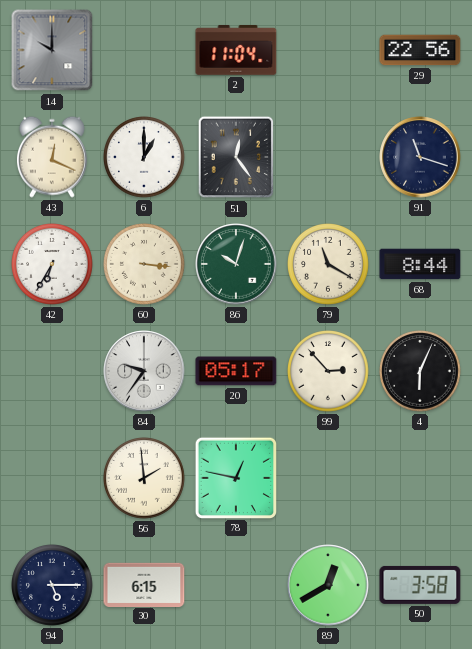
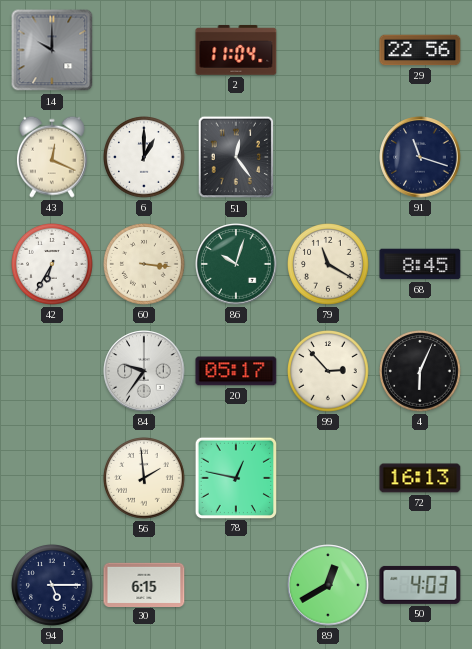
68: 8:44 -> 8:45 (420, 264)
72: none -> 16:13 (420, 478)
50: 3:58 -> 4:03 (420, 585)
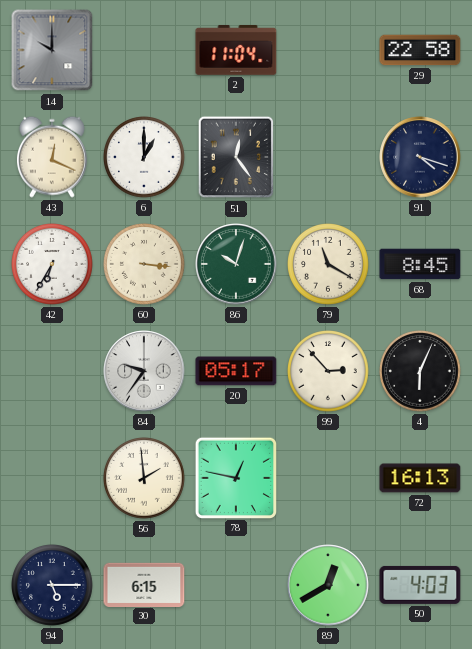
29: 22:56 -> 22:58 (420, 50)
91: 11:18 -> 4:18 (420, 157)
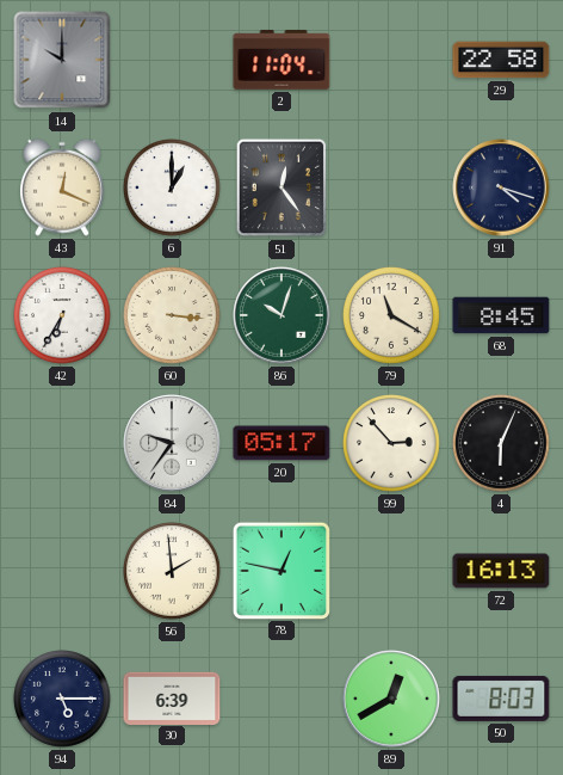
30: 6:15 -> 6:39 (172, 697)
50: 4:03 -> 8:03 (501, 699)
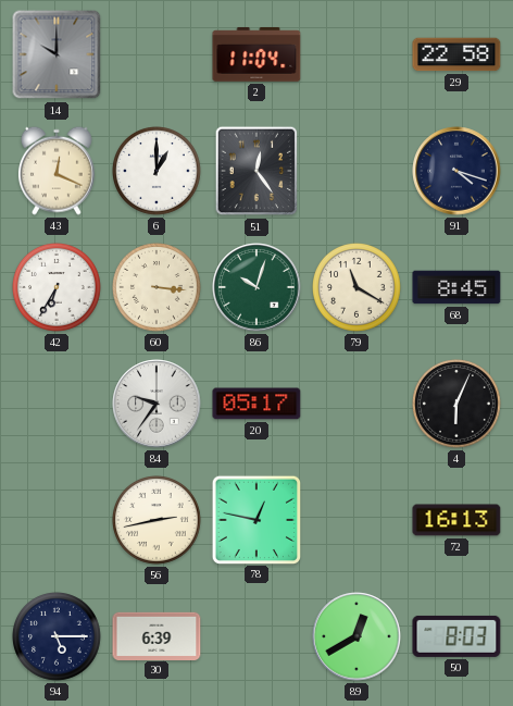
99: 2:53 -> none (392, 444)
56: 1:59 -> 2:43 (158, 521)
